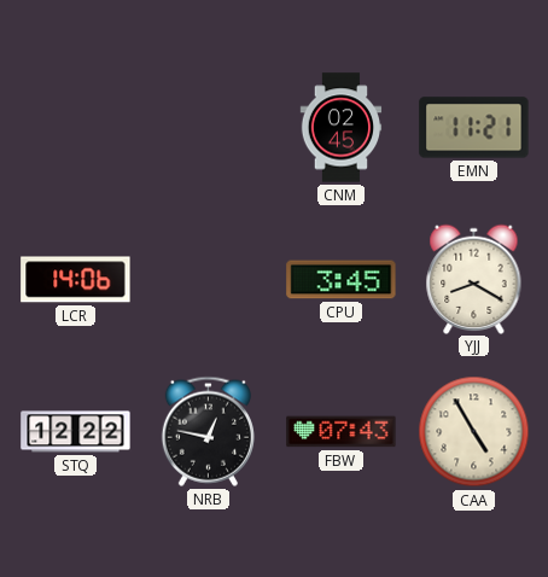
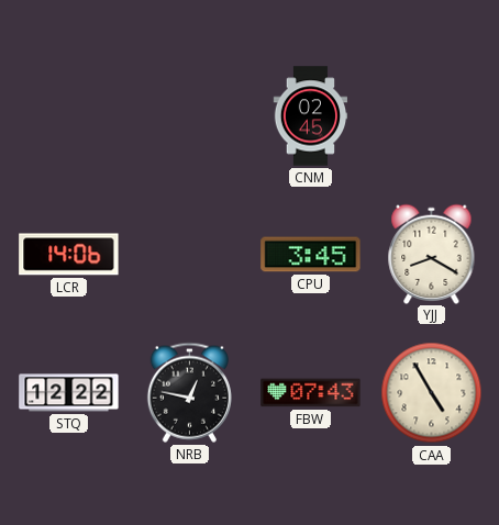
EMN: 11:21 -> none (474, 128)
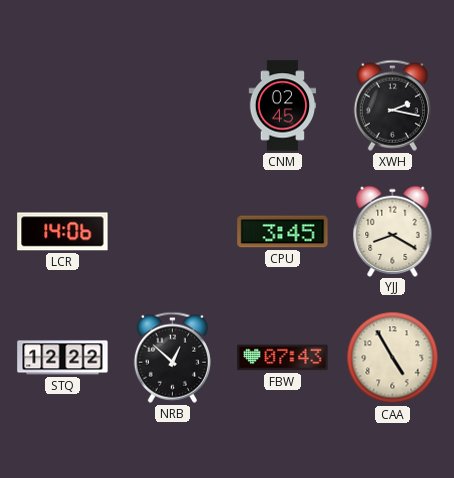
XWH: none -> 2:17 (392, 105)
NRB: 12:47 -> 12:52 (172, 357)
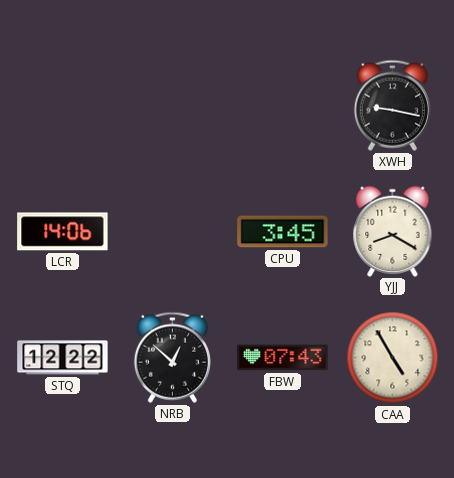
CNM: 02:45 -> none (283, 106)
XWH: 2:17 -> 9:17 (392, 105)
